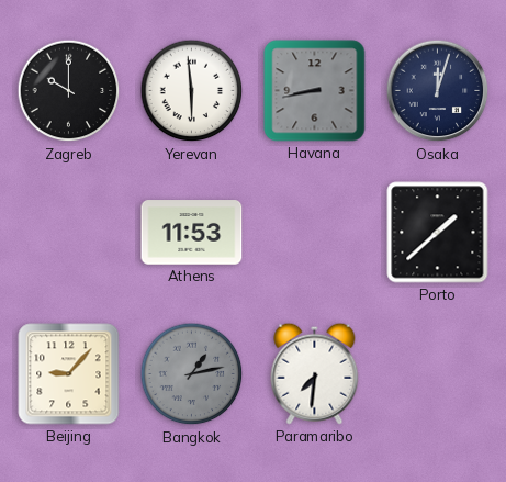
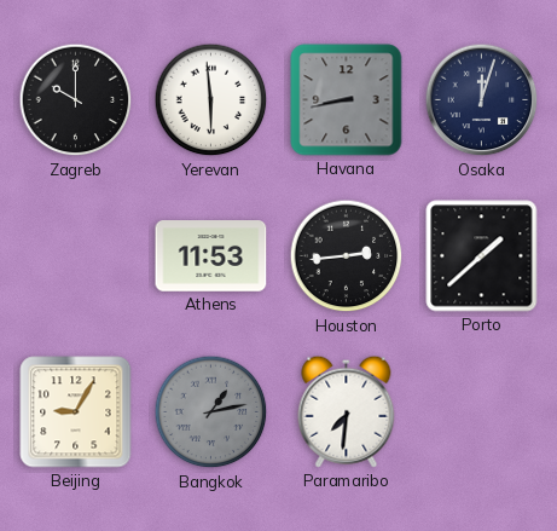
Houston: none -> 2:44 (347, 256)
Beijing: 9:07 -> 9:05 (76, 412)
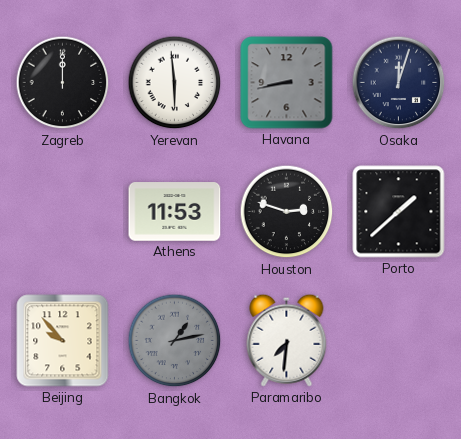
Zagreb: 10:00 -> 12:00 (63, 83)
Houston: 2:44 -> 2:48 (287, 212)
Beijing: 9:05 -> 9:53 (63, 341)
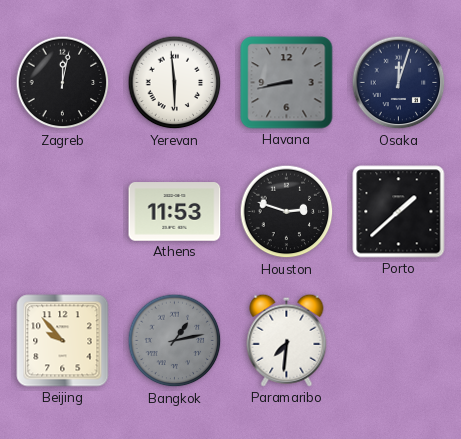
Zagreb: 12:00 -> 12:02 (63, 83)
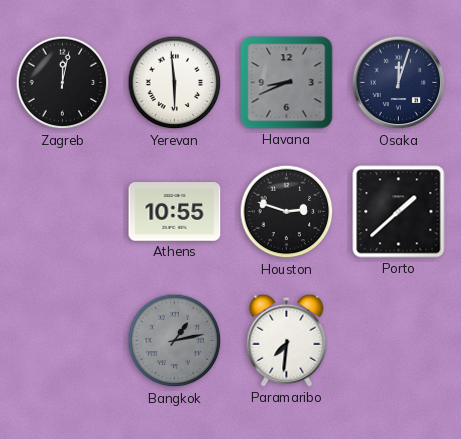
Havana: 8:43 -> 8:41 (287, 83)
Athens: 11:53 -> 10:55 (175, 212)
Beijing: 9:53 -> none (63, 341)
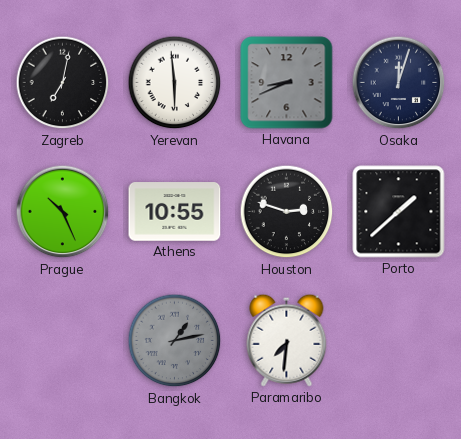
Zagreb: 12:02 -> 7:02 (63, 83)
Prague: none -> 10:26 (63, 212)
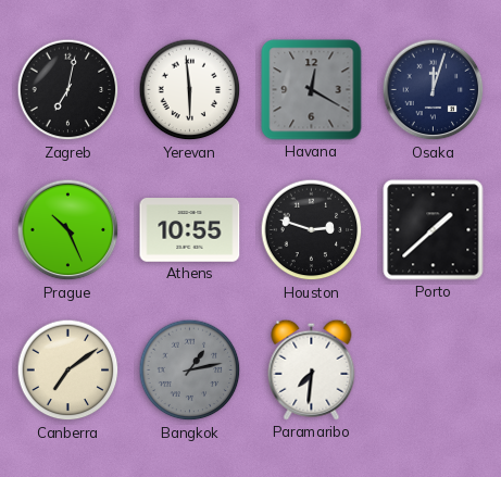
Havana: 8:41 -> 12:20 (312, 90)
Canberra: none -> 7:09 (68, 371)
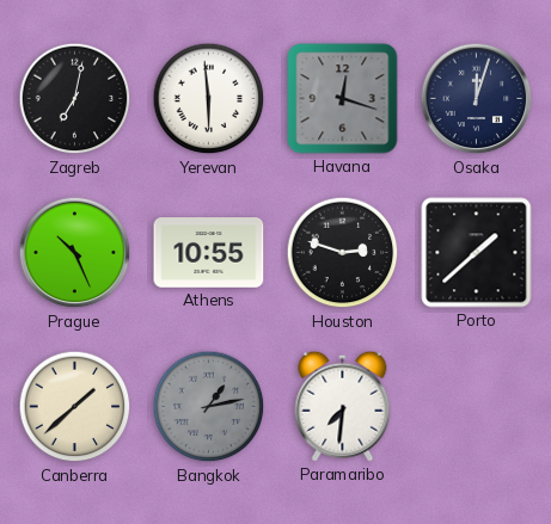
Havana: 12:20 -> 12:18 (343, 99)
Canberra: 7:09 -> 1:38 (75, 407)
